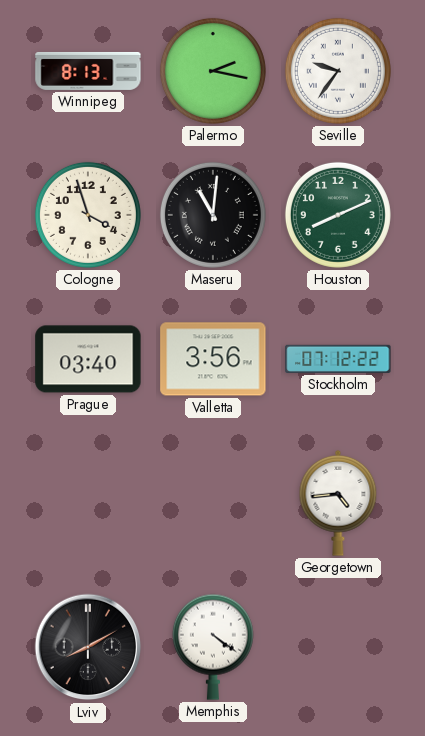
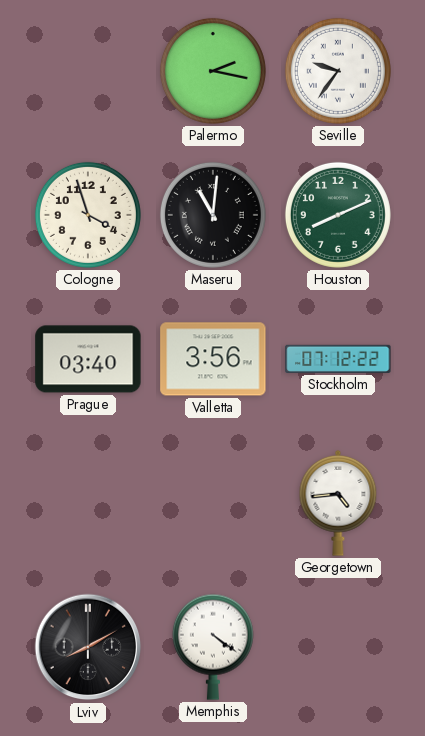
Winnipeg: 8:13 -> none (88, 71)
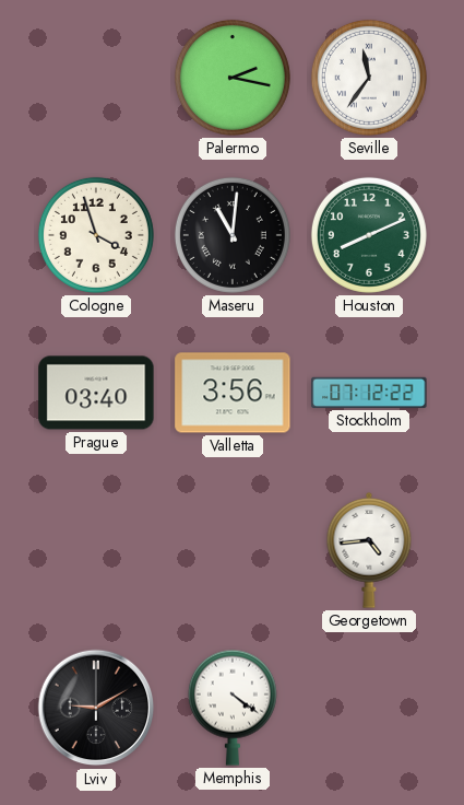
Seville: 9:36 -> 11:36 (369, 78)
Lviv: 8:10 -> 9:10 (96, 708)
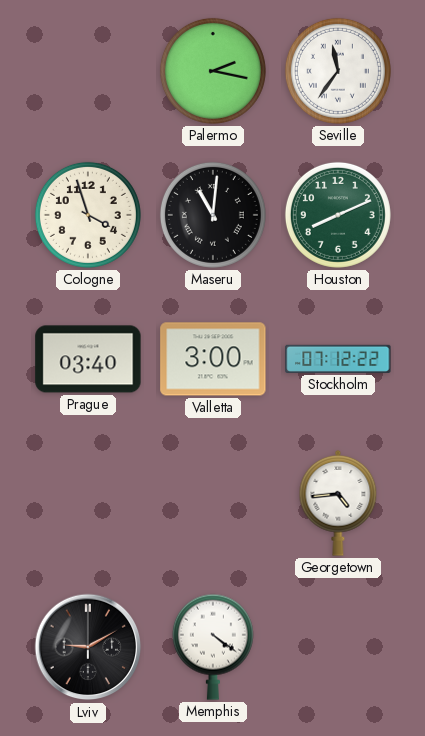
Valletta: 3:56 -> 3:00 (213, 359)
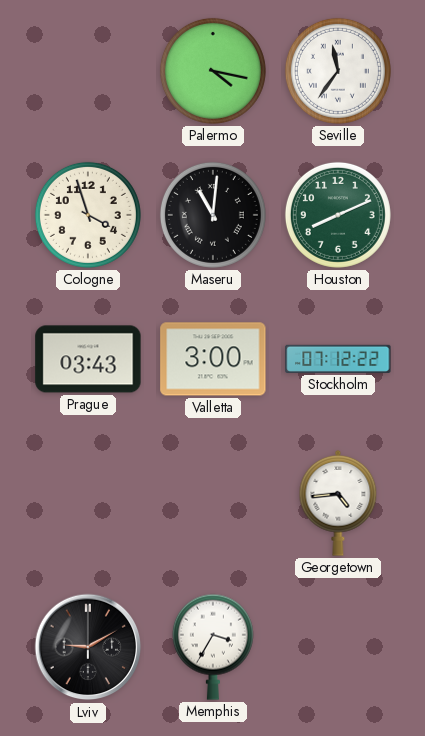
Palermo: 2:17 -> 4:17 (213, 71)
Prague: 03:40 -> 03:43 (88, 359)
Memphis: 4:21 -> 3:35 (213, 647)
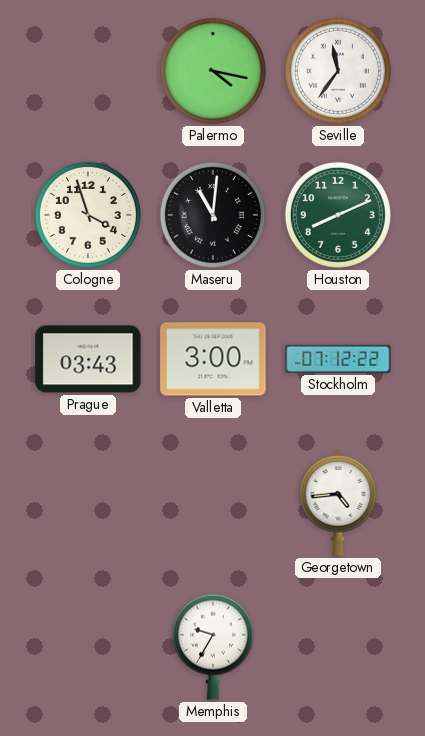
Lviv: 9:10 -> none (88, 647)
Memphis: 3:35 -> 9:35 (213, 647)
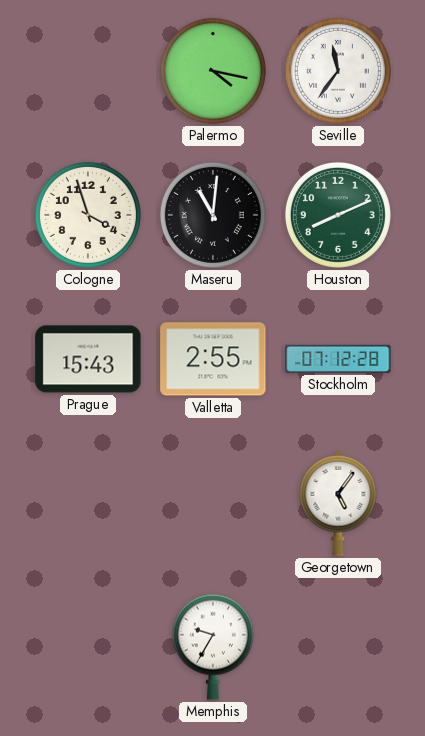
Prague: 03:43 -> 15:43 (88, 359)
Valletta: 3:00 -> 2:55 (213, 359)
Stockholm: 07:12:22 -> 07:12:28 (338, 359)
Georgetown: 4:44 -> 5:06 (338, 503)
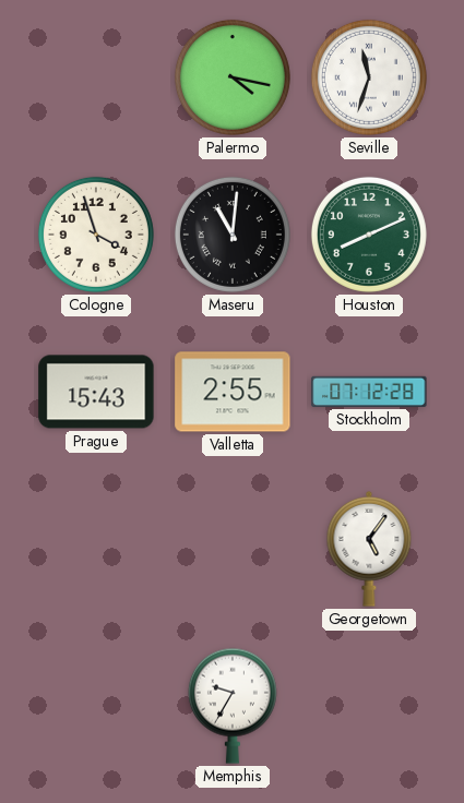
Seville: 11:36 -> 11:33 (369, 77)
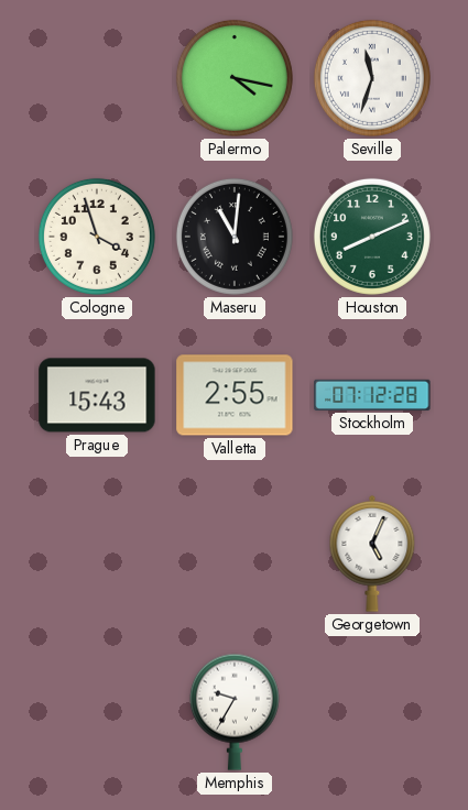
Georgetown: 5:06 -> 5:04 (372, 554)
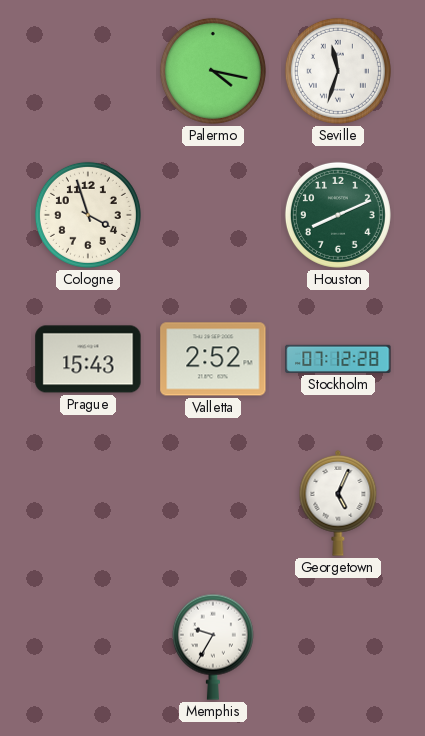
Maseru: 11:01 -> none (235, 237)
Valletta: 2:55 -> 2:52 (213, 359)
